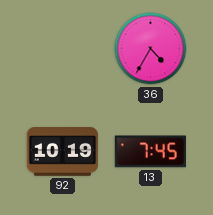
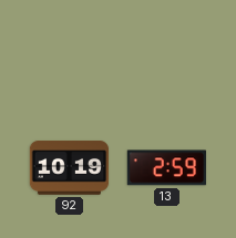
36: 4:35 -> none (151, 49)
13: 7:45 -> 2:59 (166, 168)
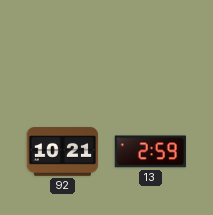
92: 10:19 -> 10:21 (63, 152)
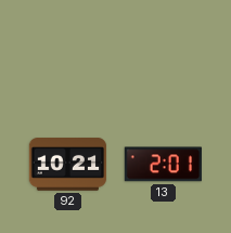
13: 2:59 -> 2:01 (163, 165)
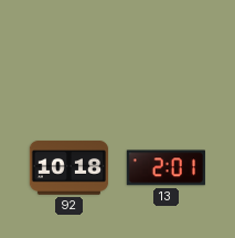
92: 10:21 -> 10:18 (70, 168)
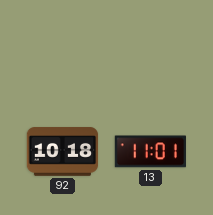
13: 2:01 -> 11:01 (150, 152)
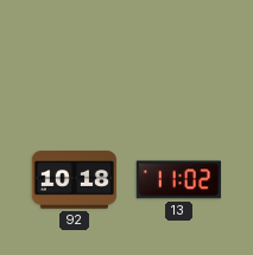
13: 11:01 -> 11:02 (178, 180)
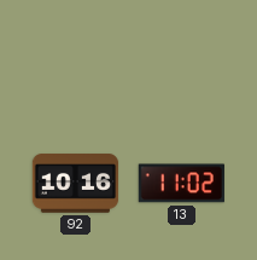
92: 10:18 -> 10:16 (76, 184)
